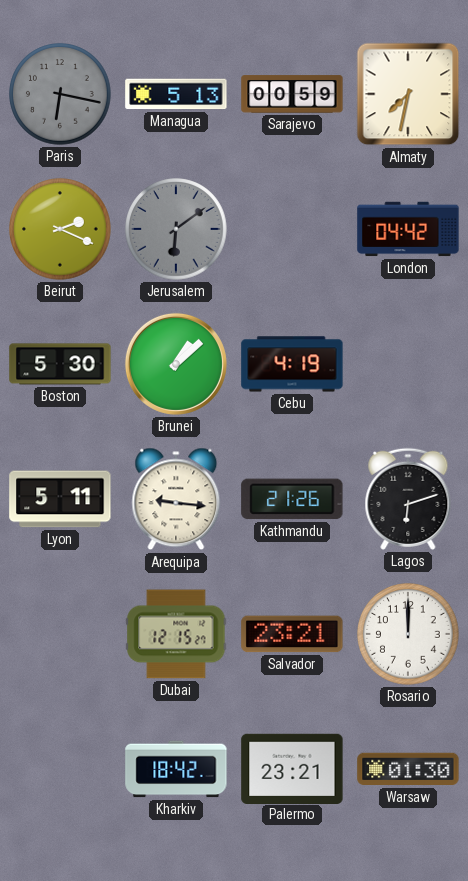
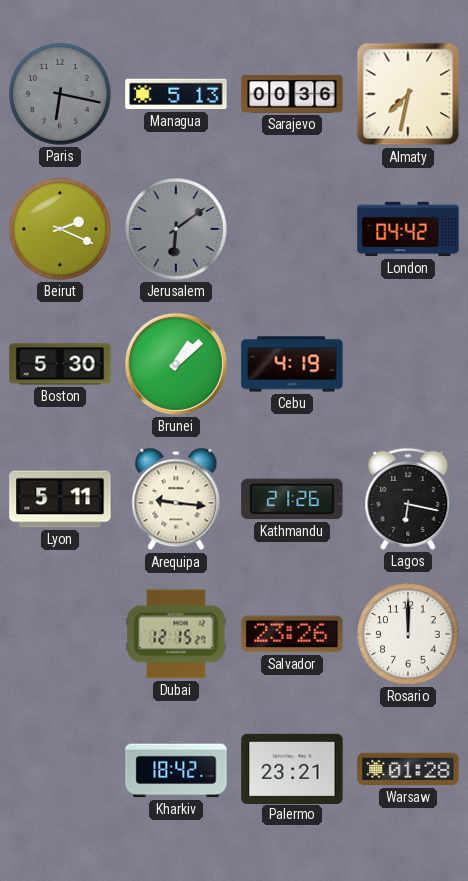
Sarajevo: 00:59 -> 00:36 (292, 94)
Lagos: 6:12 -> 6:17 (408, 499)
Salvador: 23:21 -> 23:26 (292, 634)
Warsaw: 01:30 -> 01:28 (408, 769)
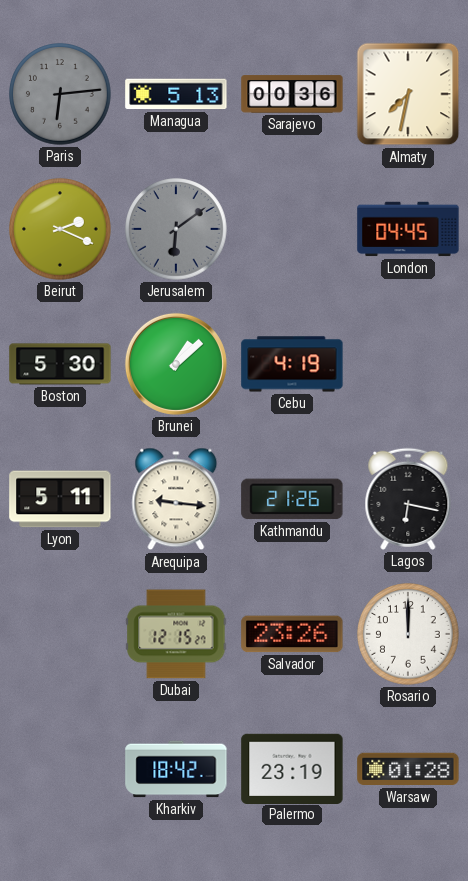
Paris: 6:17 -> 6:14 (60, 94)
London: 04:42 -> 04:45 (408, 229)
Palermo: 23:21 -> 23:19 (292, 768)
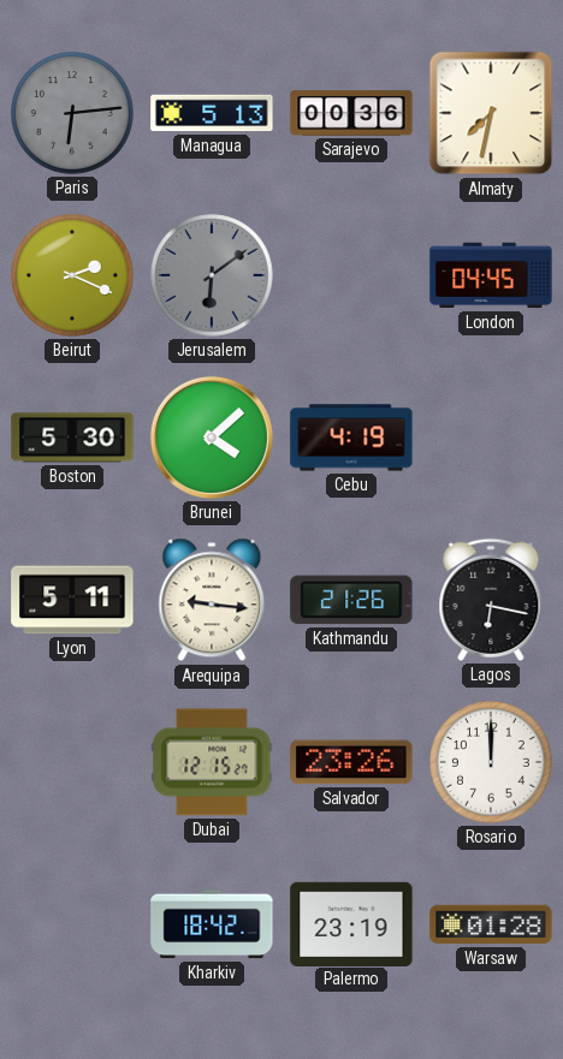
Brunei: 1:08 -> 4:08 (212, 438)
